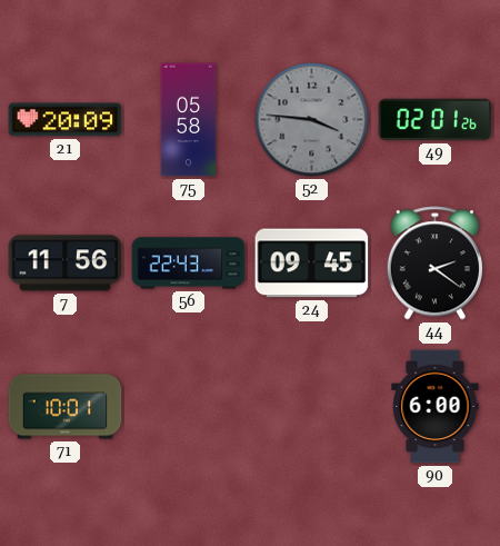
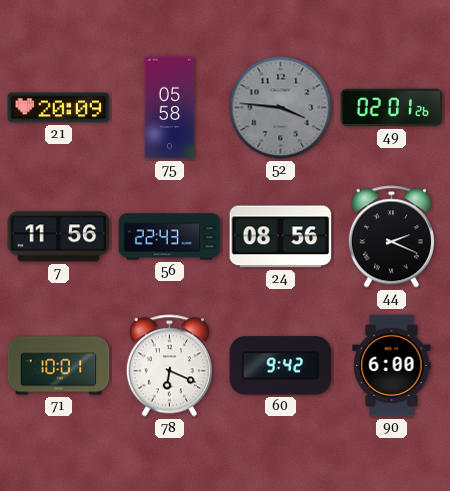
24: 09:45 -> 08:56 (281, 237)
44: 2:21 -> 2:19 (391, 237)
78: none -> 6:19 (169, 366)
60: none -> 9:42 (281, 366)
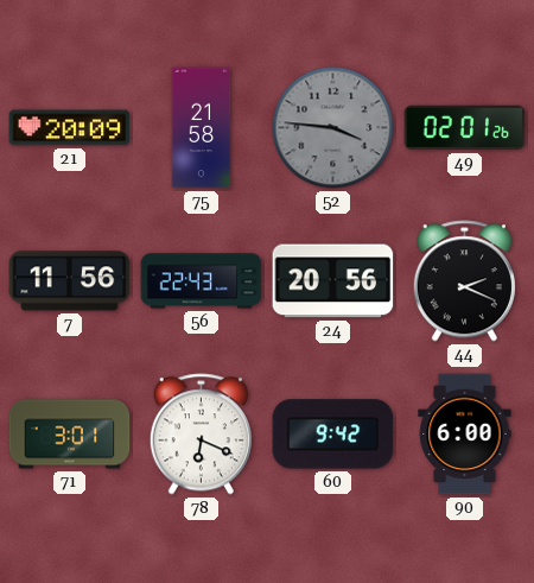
75: 05:58 -> 21:58 (202, 128)
24: 08:56 -> 20:56 (333, 281)
71: 10:01 -> 3:01 (70, 435)
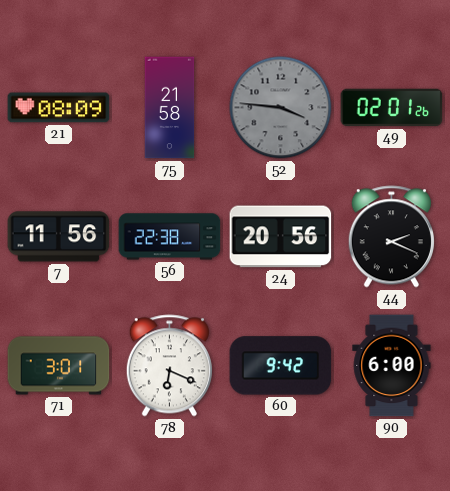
21: 20:09 -> 08:09 (59, 108)
56: 22:43 -> 22:38 (170, 237)
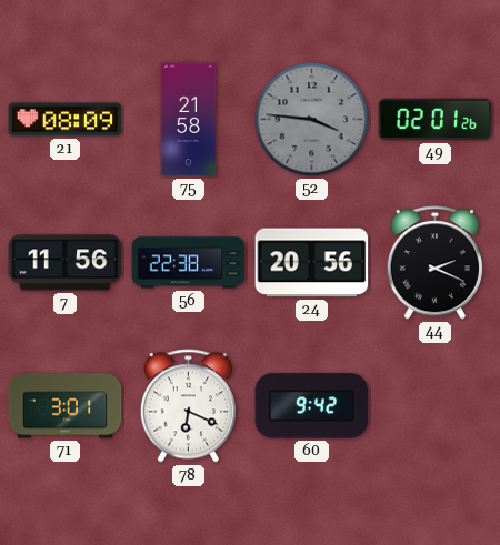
90: 6:00 -> none (392, 366)
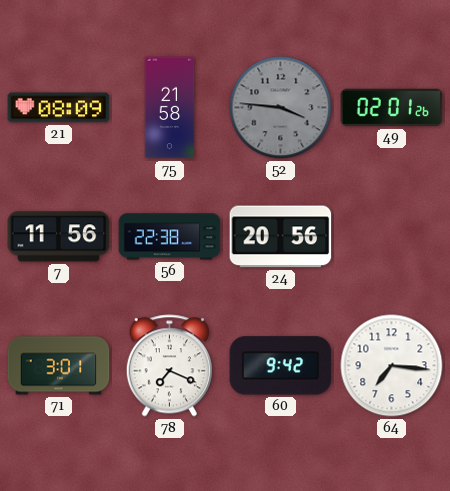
44: 2:19 -> none (434, 263)
78: 6:19 -> 7:19 (169, 366)
64: none -> 7:16 (392, 366)
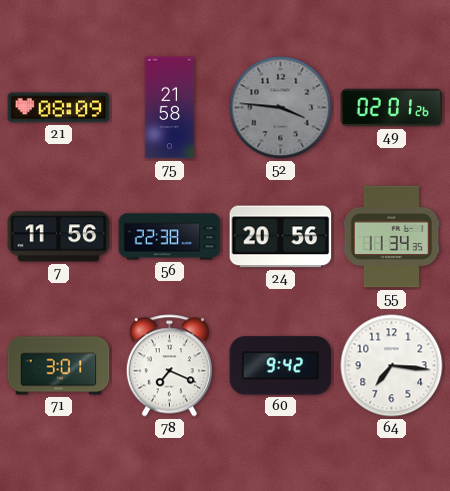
55: none -> 11:34 (392, 237)
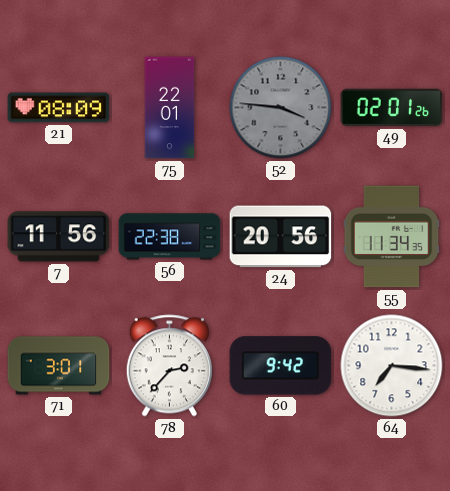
75: 21:58 -> 22:01 (170, 108)
78: 7:19 -> 2:37 (169, 366)
